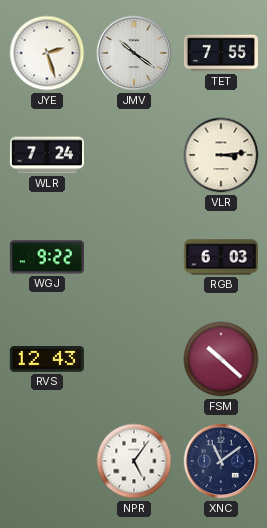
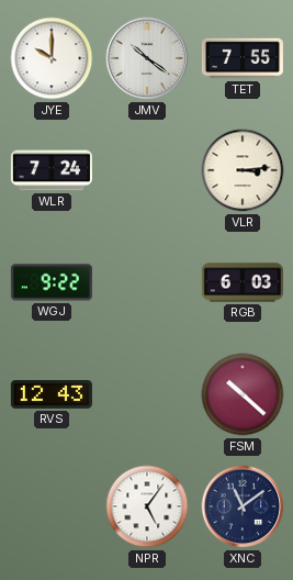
JYE: 2:27 -> 10:00 (52, 58)
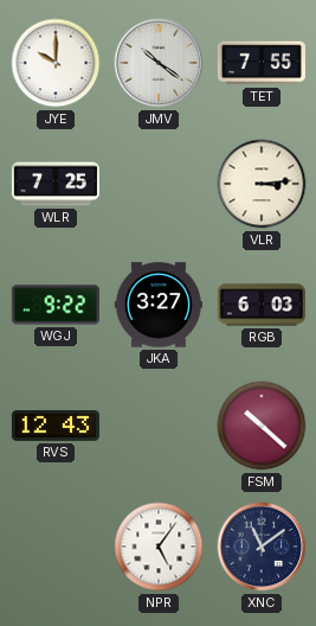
WLR: 7:24 -> 7:25 (56, 184)
JKA: none -> 3:27 (159, 305)
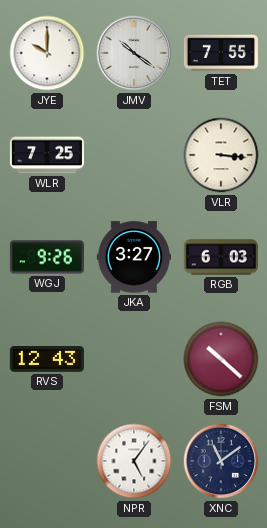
VLR: 3:14 -> 3:16 (221, 155)
WGJ: 9:22 -> 9:26 (47, 257)
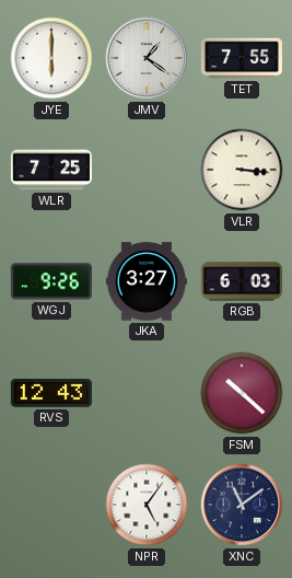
JYE: 10:00 -> 6:00 (51, 58)
JMV: 10:21 -> 1:21 (147, 58)
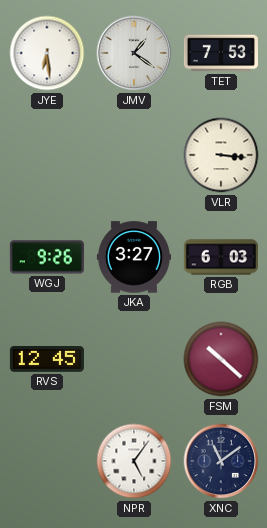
JYE: 6:00 -> 6:29 (47, 53)
TET: 7:55 -> 7:53 (221, 53)
WLR: 7:25 -> none (51, 170)
RVS: 12:43 -> 12:45 (47, 359)
